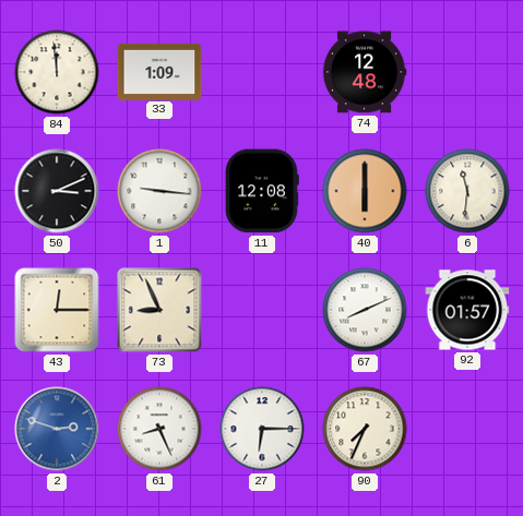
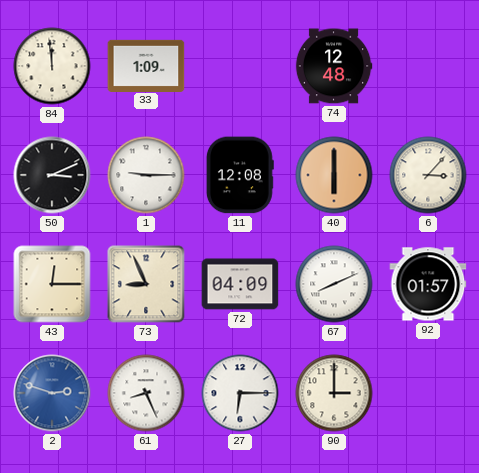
1: 9:16 -> 9:15 (146, 175)
6: 11:31 -> 3:07 (428, 175)
72: none -> 04:09 (240, 284)
90: 7:34 -> 3:00 (334, 393)
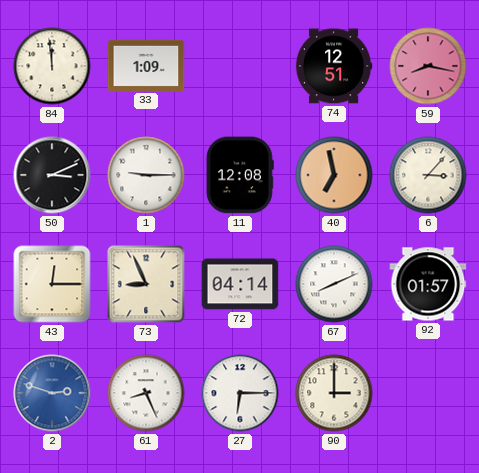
74: 12:48 -> 12:51 (334, 66)
59: none -> 8:17 (428, 66)
40: 6:00 -> 6:58 (334, 175)
72: 04:09 -> 04:14 (240, 284)
